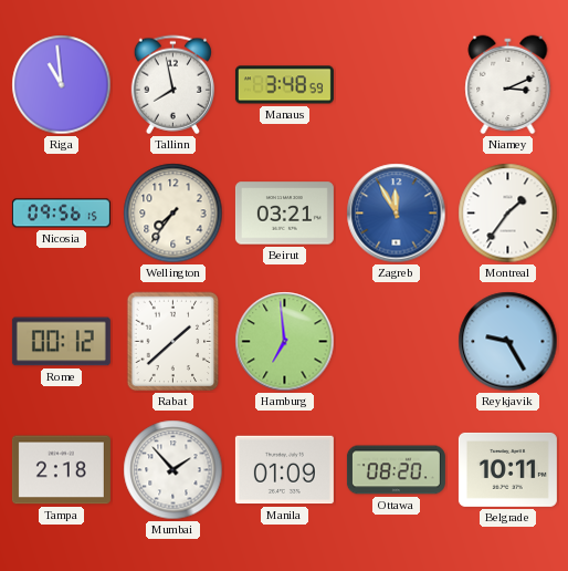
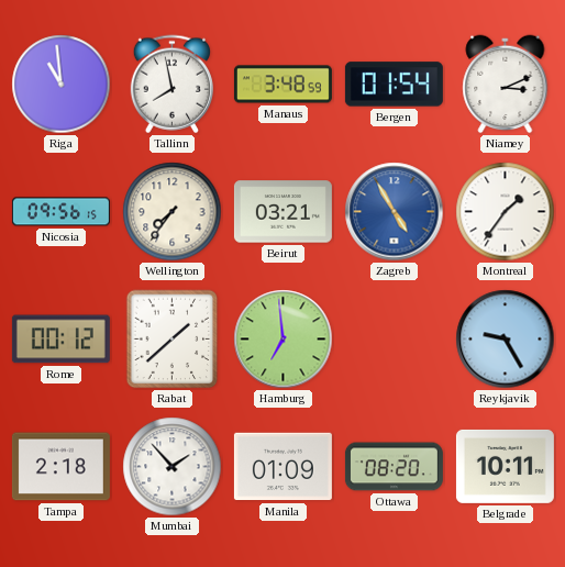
Bergen: none -> 01:54 (394, 85)
Zagreb: 11:55 -> 4:55 (395, 212)
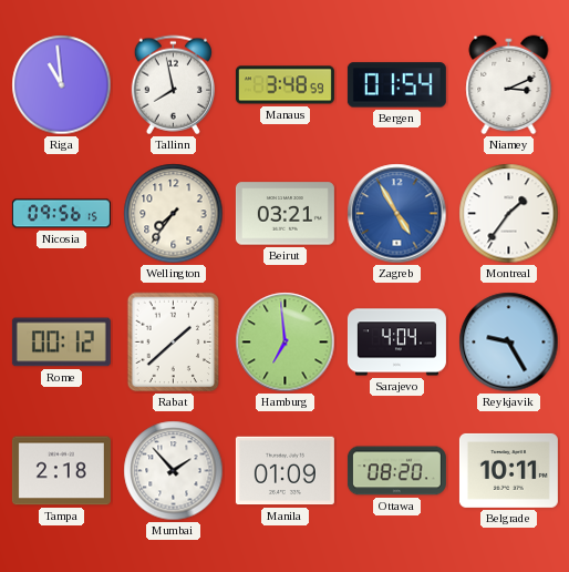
Sarajevo: none -> 4:04 (396, 343)
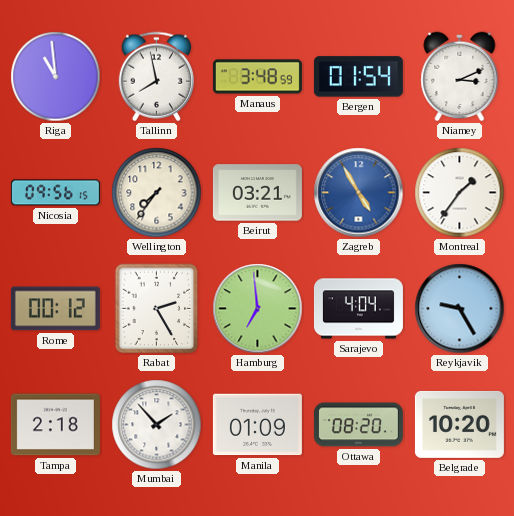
Rabat: 1:38 -> 2:25 (157, 309)
Belgrade: 10:11 -> 10:20 (459, 424)
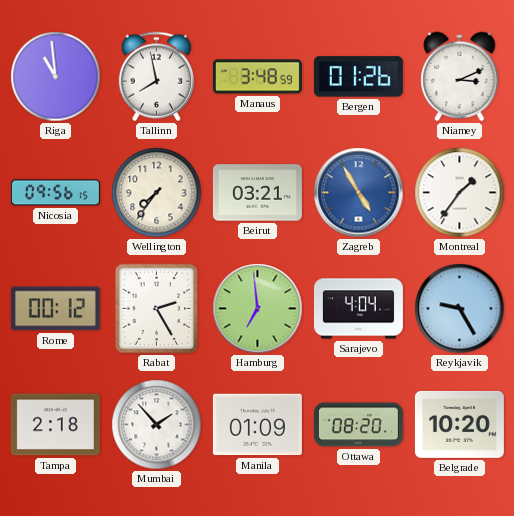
Bergen: 01:54 -> 01:26 (358, 77)
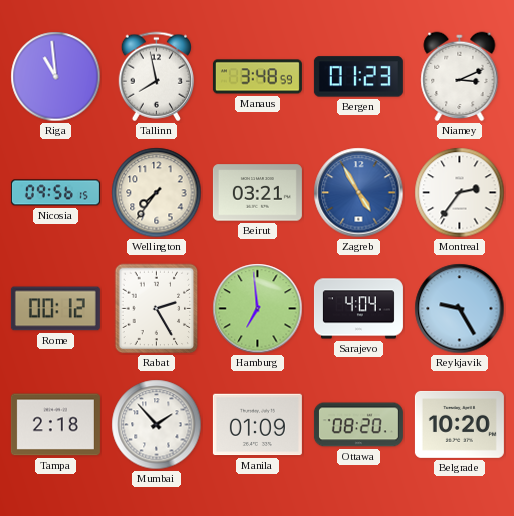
Bergen: 01:26 -> 01:23 (358, 77)
Montreal: 1:36 -> 2:36 (460, 193)
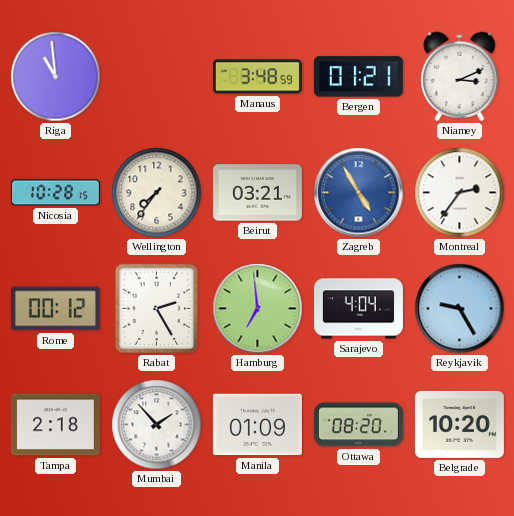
Tallinn: 7:58 -> none (156, 77)
Bergen: 01:23 -> 01:21 (358, 77)
Nicosia: 09:56 -> 10:28 (55, 193)
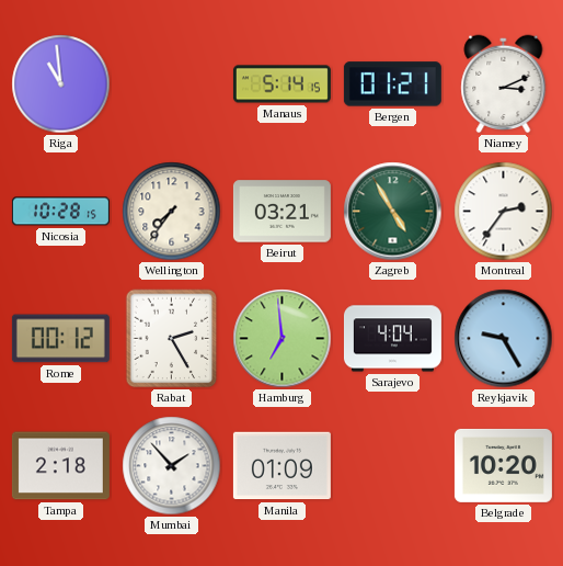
Manaus: 3:48 -> 5:14 (281, 84)
Zagreb dial: blue -> green (393, 212)
Ottawa: 08:20 -> none (358, 425)
